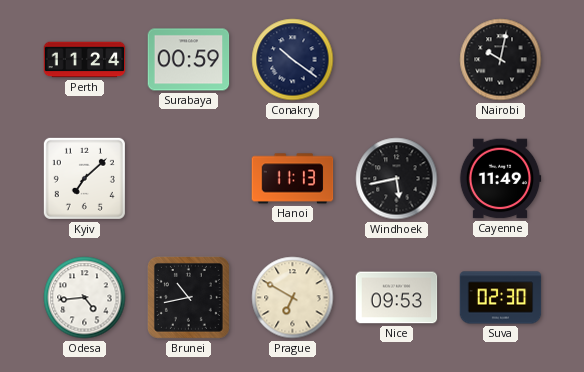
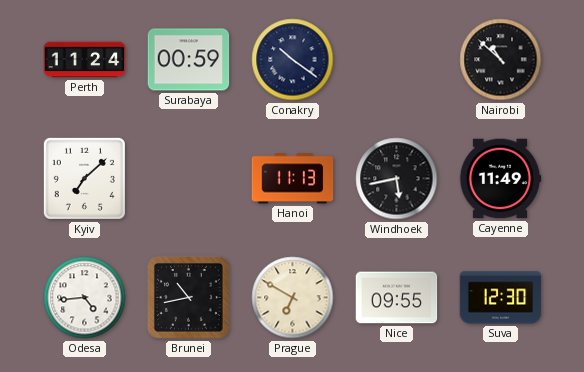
Nairobi: 10:02 -> 10:52 (501, 60)
Nice: 09:53 -> 09:55 (397, 298)
Suva: 02:30 -> 12:30 (501, 298)
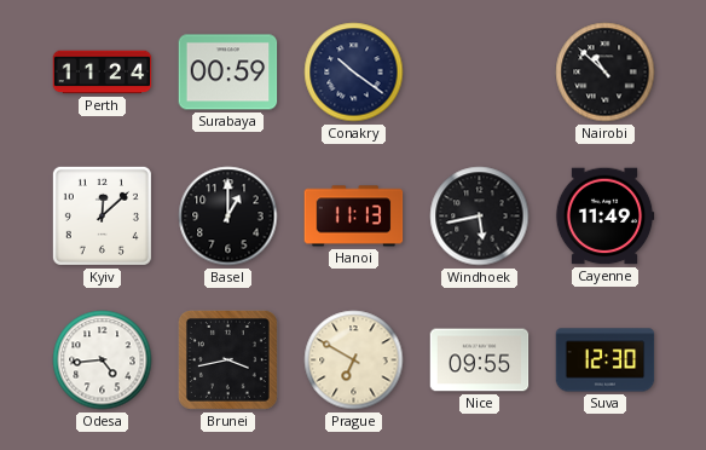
Kyiv: 7:08 -> 12:08 (102, 215)
Basel: none -> 1:00 (228, 217)
Brunei: 10:43 -> 3:43 (227, 359)
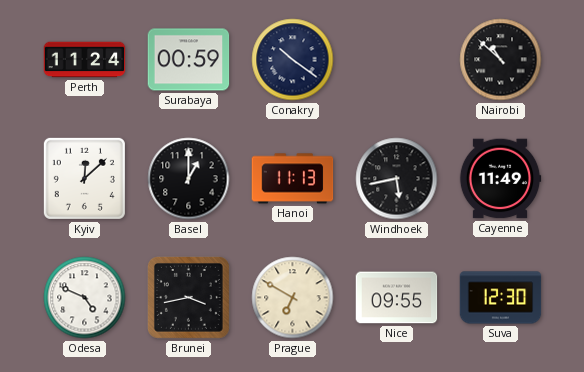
Odesa: 4:44 -> 4:49 (85, 298)
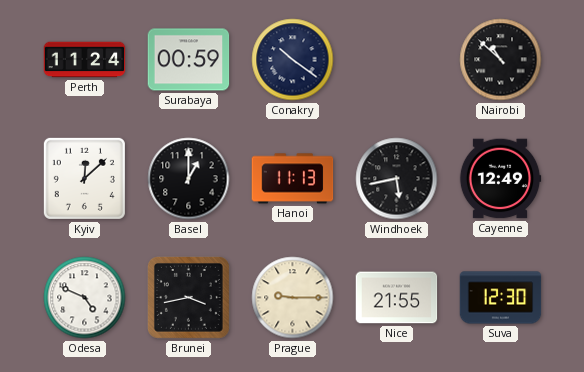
Cayenne: 11:49 -> 12:49 (500, 179)
Prague: 6:50 -> 9:15 (293, 298)
Nice: 09:55 -> 21:55 (397, 298)
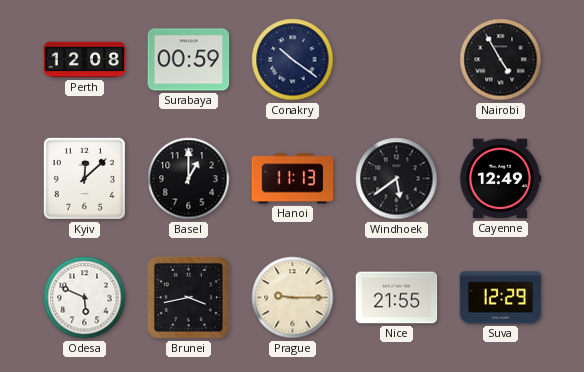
Perth: 11:24 -> 12:08 (85, 60)
Nairobi: 10:52 -> 4:55 (501, 60)
Windhoek: 5:43 -> 5:39 (397, 179)
Odesa: 4:49 -> 5:49 (85, 298)
Suva: 12:30 -> 12:29 (501, 298)
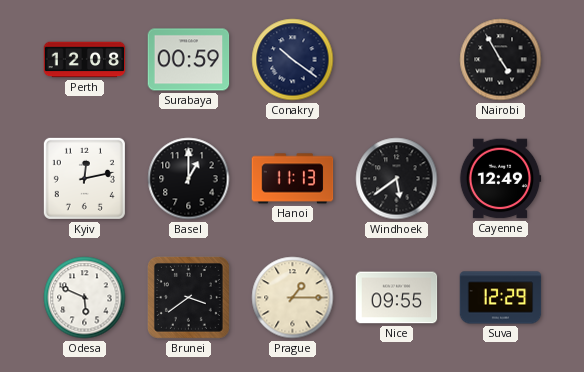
Kyiv: 12:08 -> 12:13 (84, 178)
Brunei: 3:43 -> 3:39 (188, 297)
Prague: 9:15 -> 1:15 (293, 298)
Nice: 21:55 -> 09:55 (397, 298)
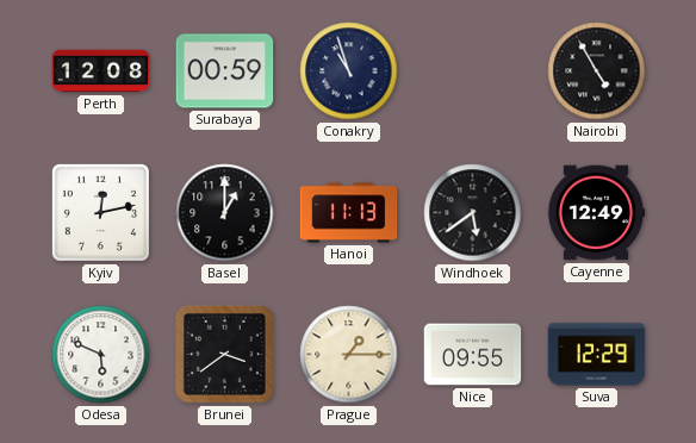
Conakry: 10:21 -> 10:57 (349, 71)
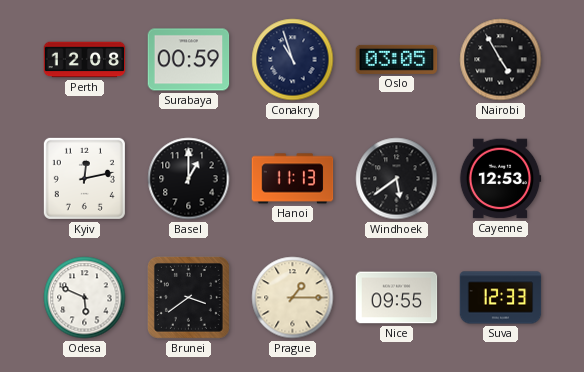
Oslo: none -> 03:05 (397, 59)
Cayenne: 12:49 -> 12:53 (500, 179)
Suva: 12:29 -> 12:33 (501, 298)
